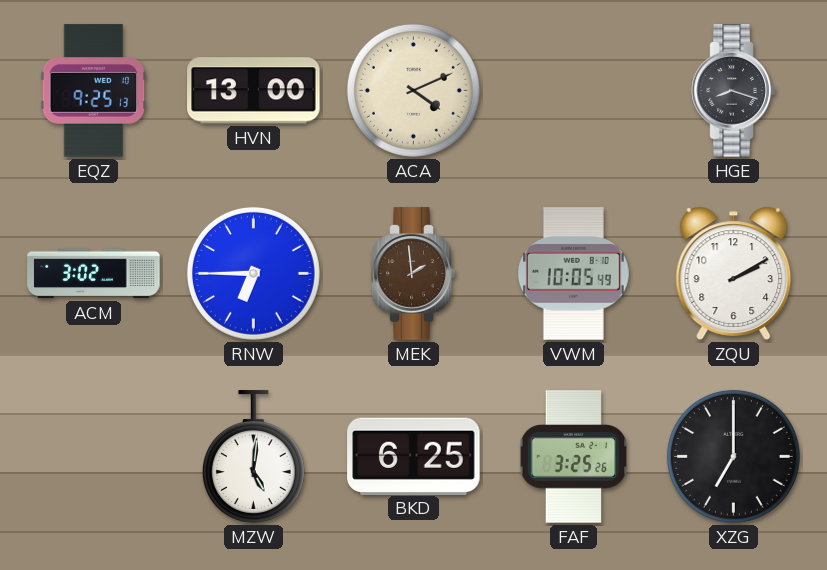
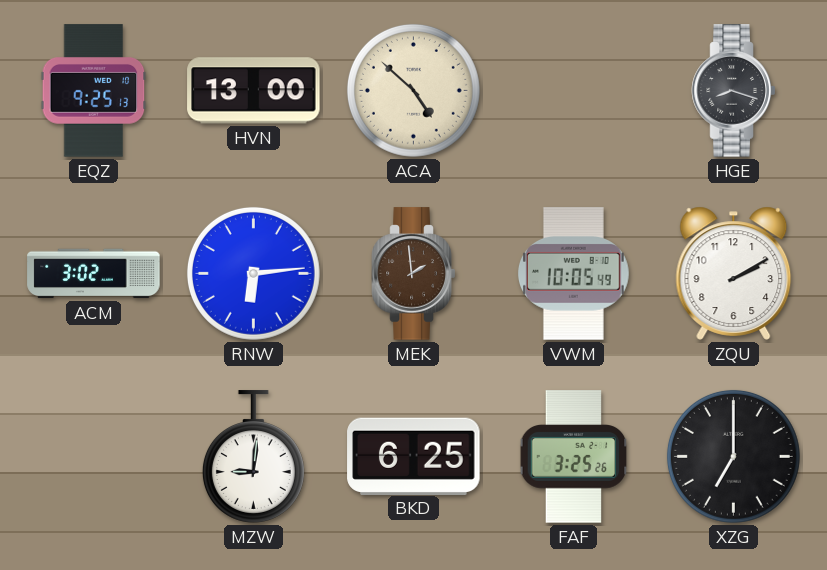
ACA: 4:11 -> 4:52 (413, 90)
RNW: 6:45 -> 6:14 (253, 273)
MZW: 5:01 -> 9:01 (253, 457)
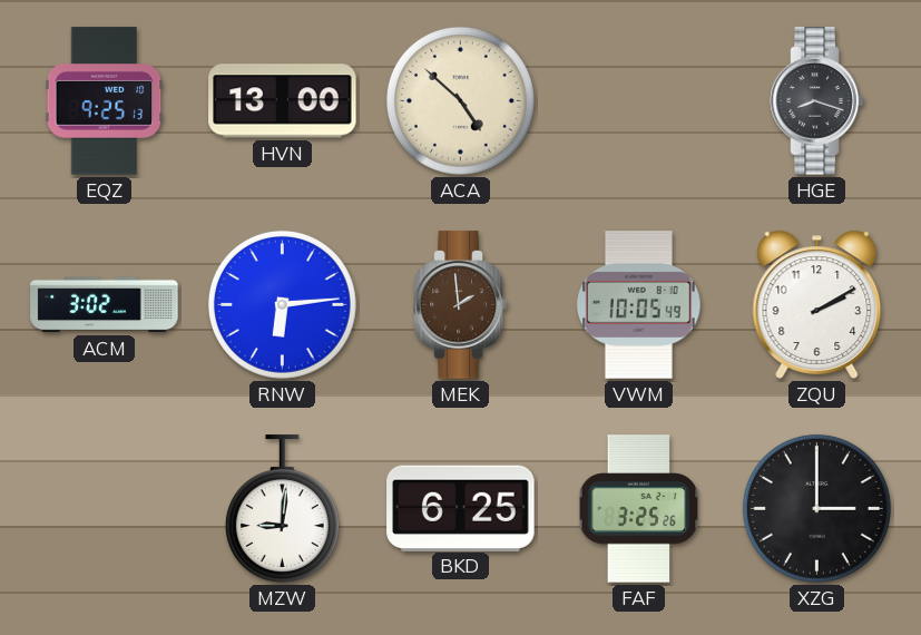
XZG: 7:00 -> 3:00 (816, 508)
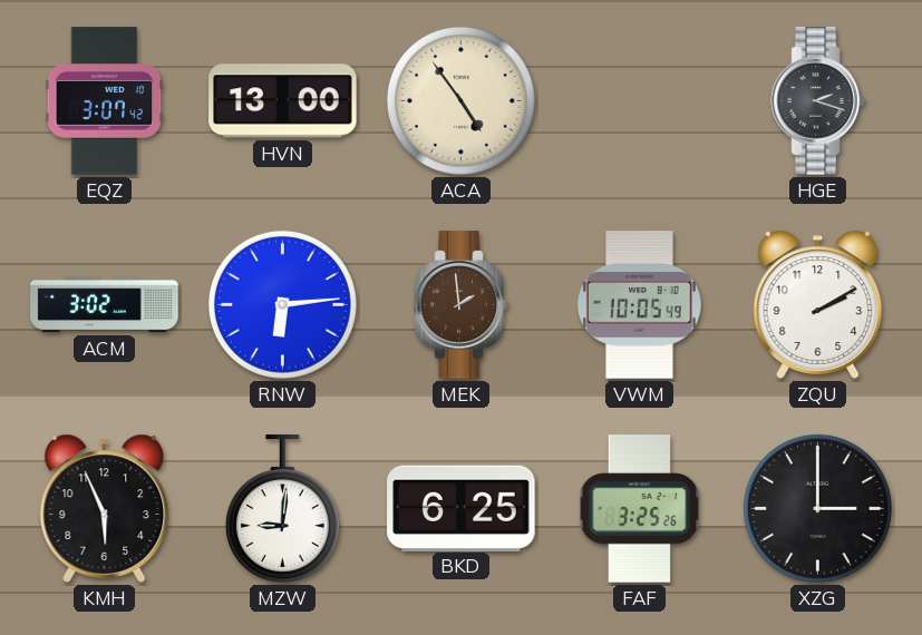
EQZ: 9:25 -> 3:07 (105, 101)
ACA: 4:52 -> 4:54 (460, 100)
HGE: 8:18 -> 2:18 (818, 101)
KMH: none -> 5:56 (105, 508)
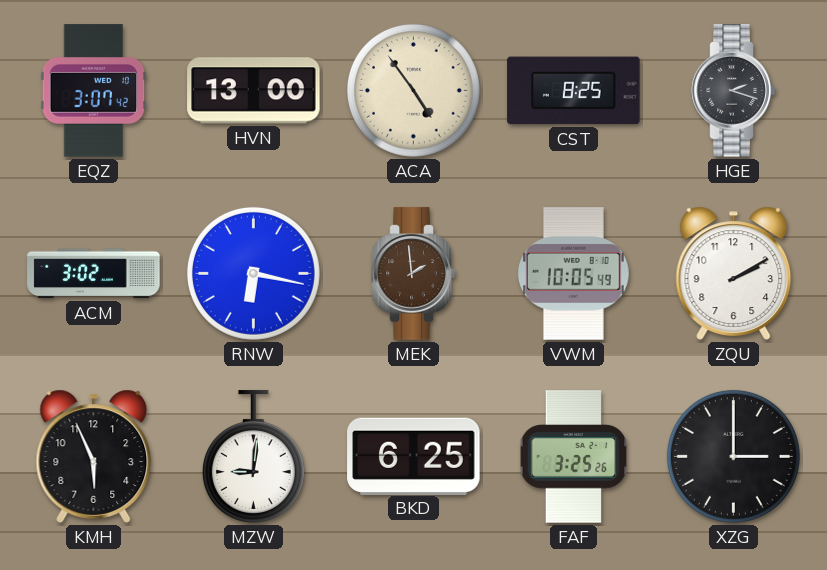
CST: none -> 8:25 (574, 91)
RNW: 6:14 -> 6:17 (253, 273)
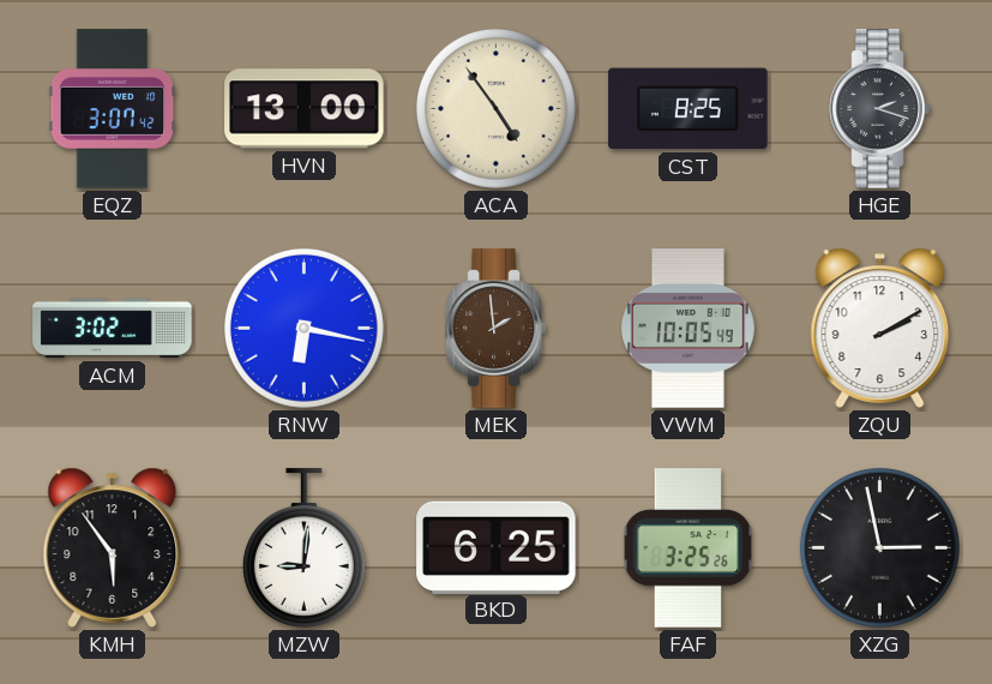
KMH: 5:56 -> 5:54 (113, 547)
XZG: 3:00 -> 2:58 (879, 547)
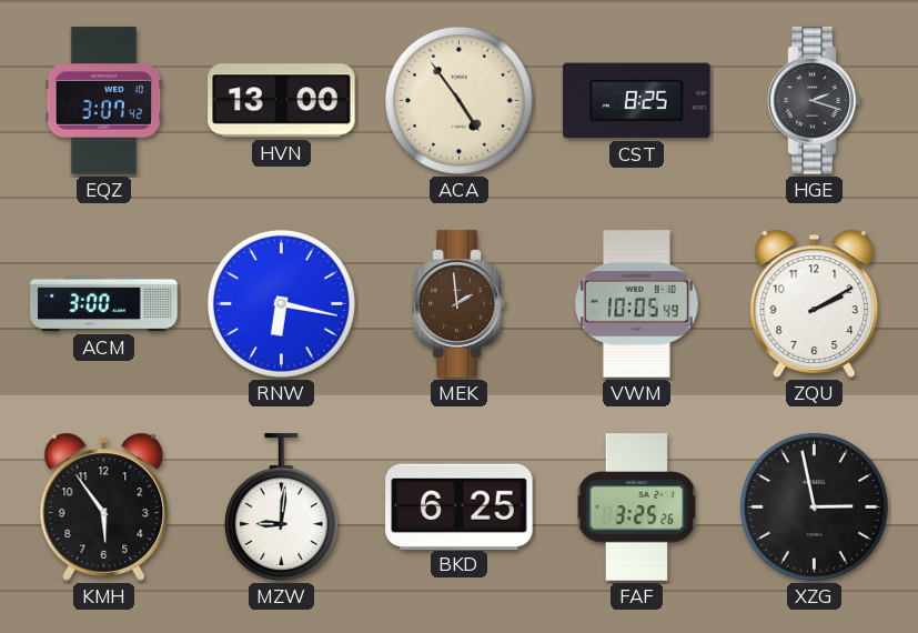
ACM: 3:02 -> 3:00 (104, 304)
